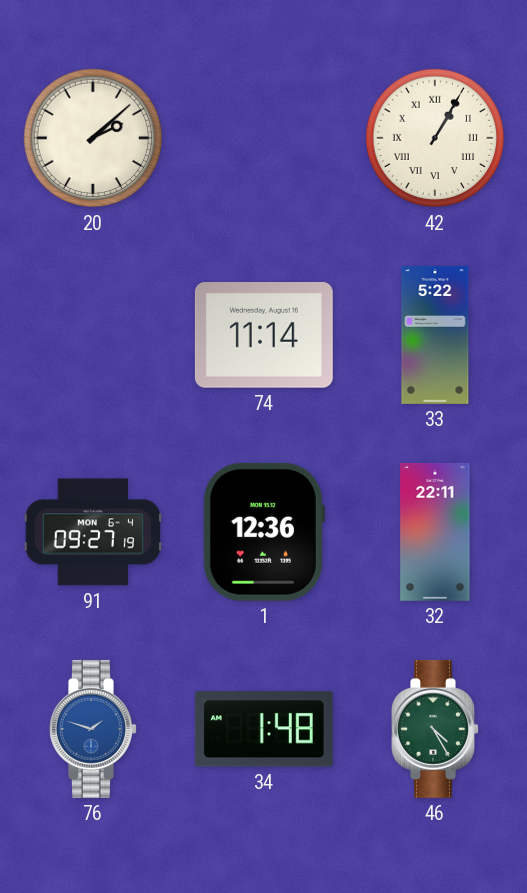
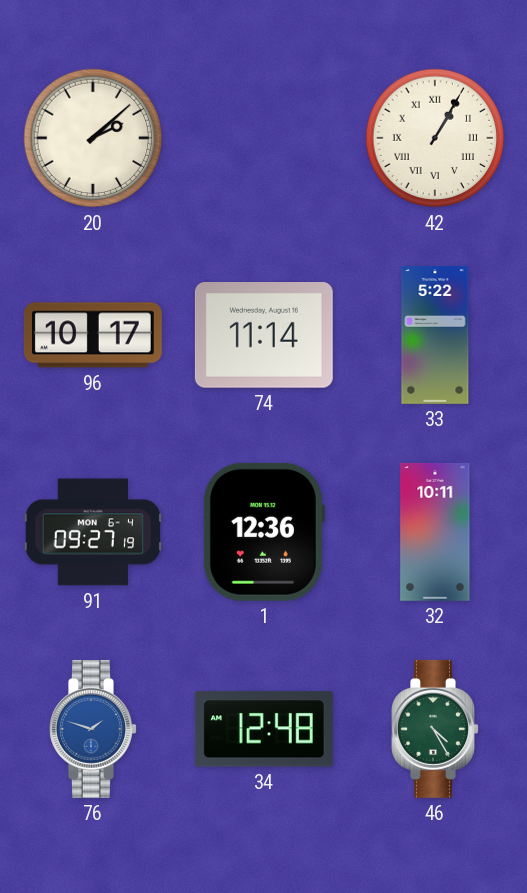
96: none -> 10:17 (93, 335)
32: 22:11 -> 10:11 (435, 532)
34: 1:48 -> 12:48 (264, 729)
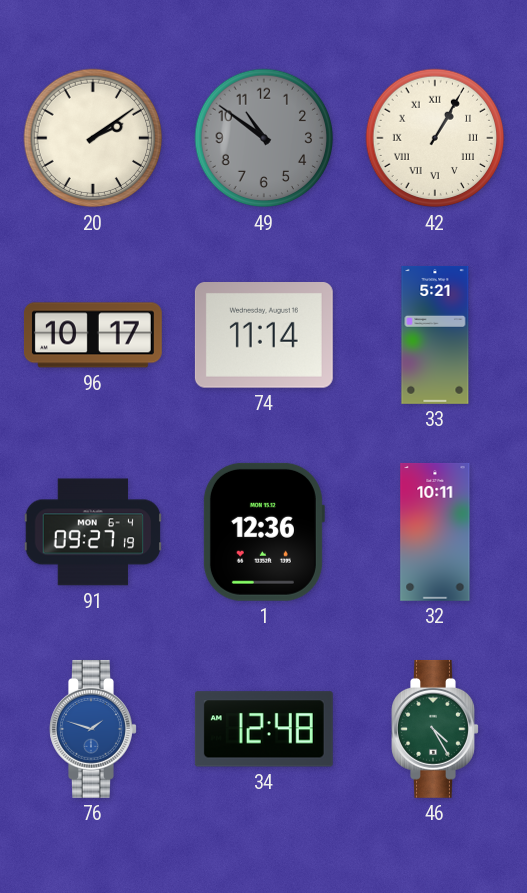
20: 2:08 -> 2:09 (93, 138)
49: none -> 10:51 (264, 138)
33: 5:22 -> 5:21 (435, 335)
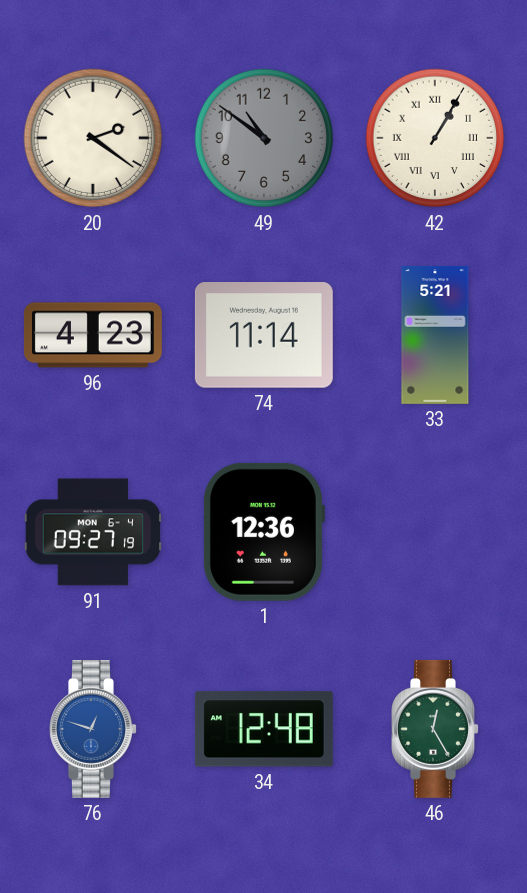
20: 2:09 -> 2:21 (93, 138)
96: 10:17 -> 4:23 (93, 335)
32: 10:11 -> none (435, 532)
76: 1:48 -> 12:48 (93, 729)
46: 4:25 -> 12:25 (435, 729)
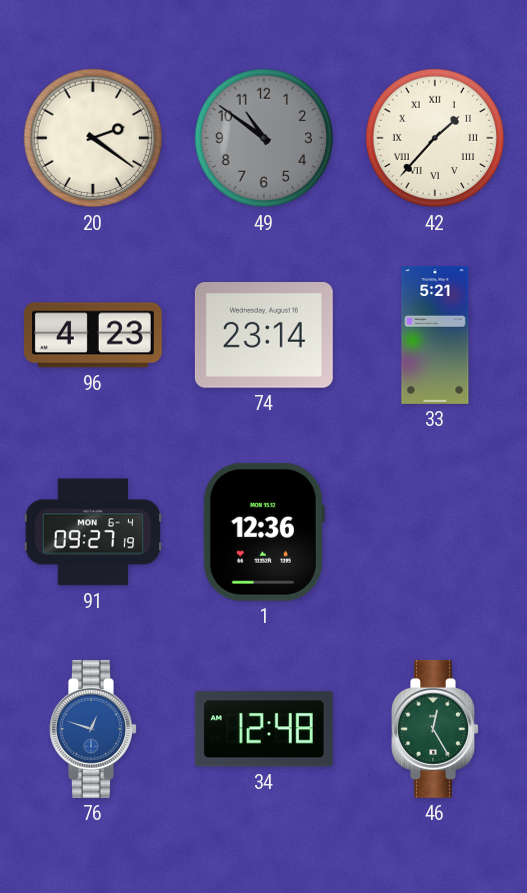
42: 1:05 -> 1:37 (435, 138)
74: 11:14 -> 23:14 (264, 335)
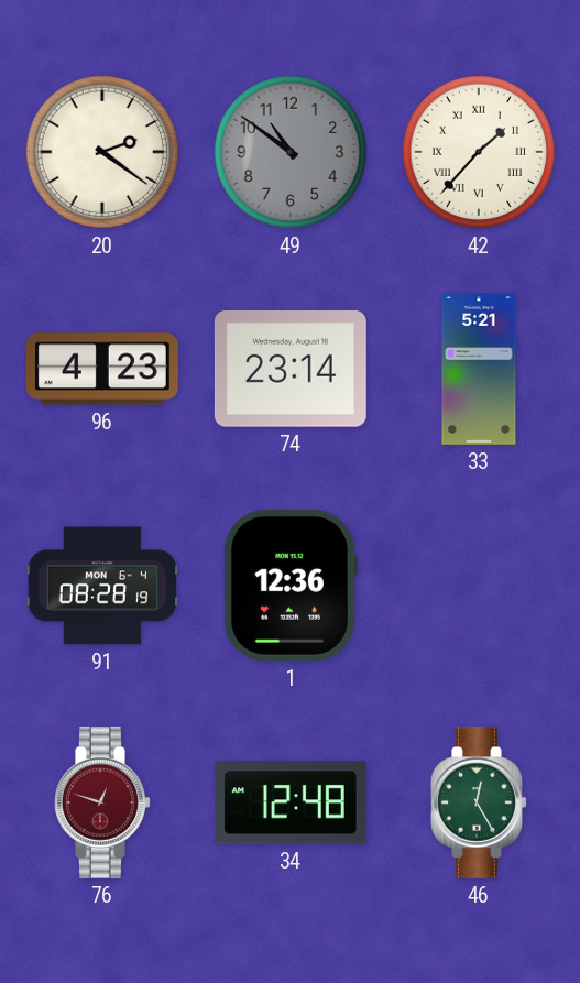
91: 09:27 -> 08:28 (102, 586)
76 dial: blue -> burgundy (102, 802)
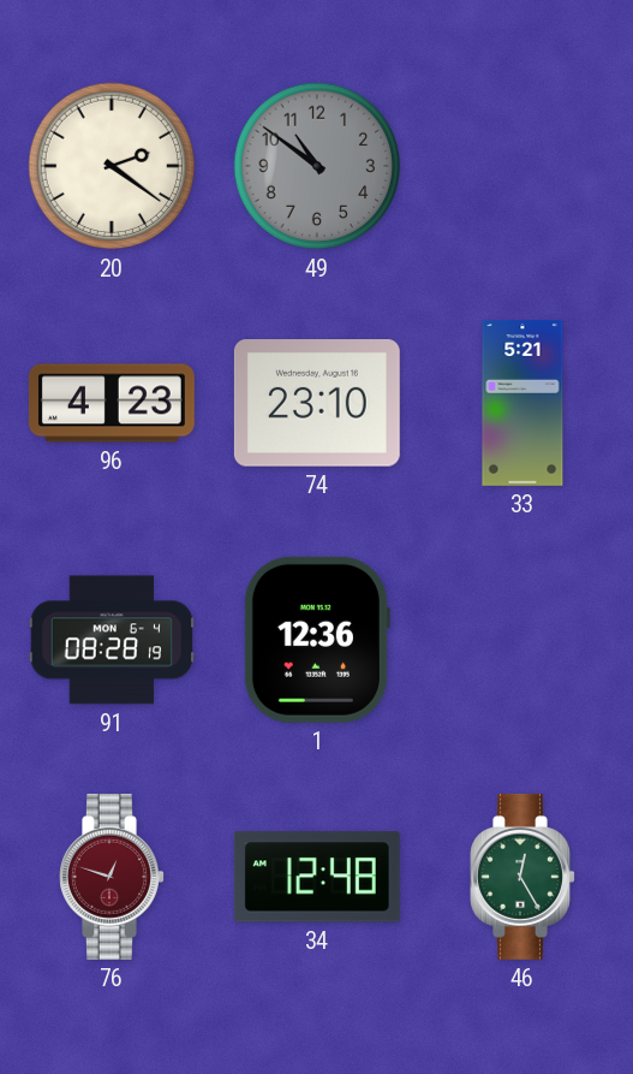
42: 1:37 -> none (479, 152)
74: 23:14 -> 23:10 (317, 403)
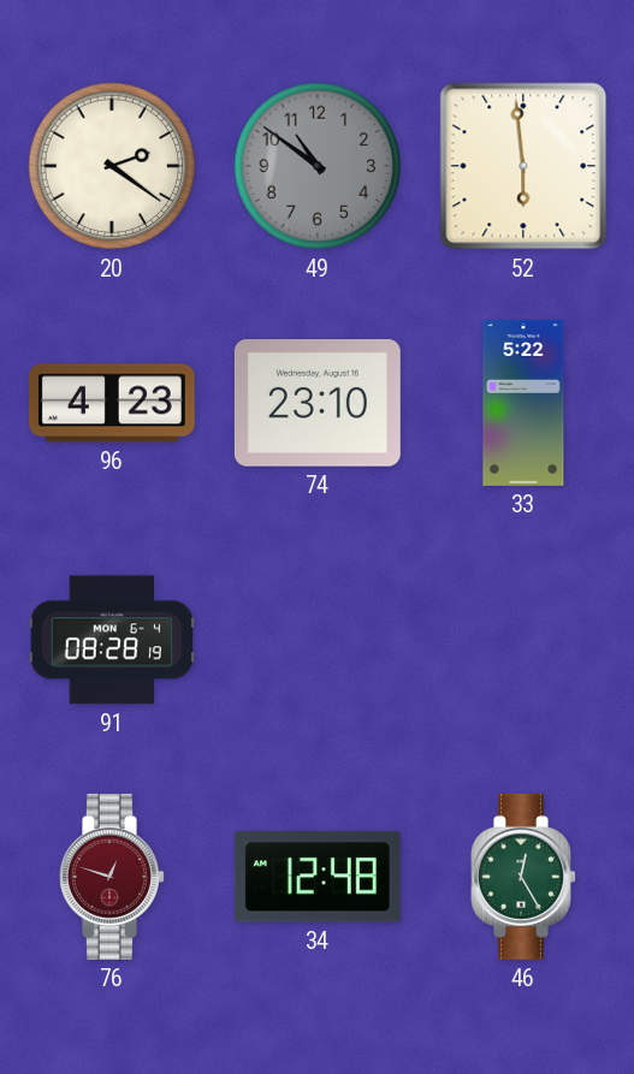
52: none -> 5:59 (523, 166)
33: 5:21 -> 5:22 (523, 403)
1: 12:36 -> none (316, 640)
